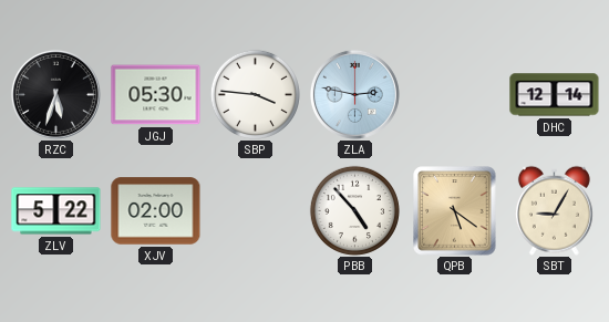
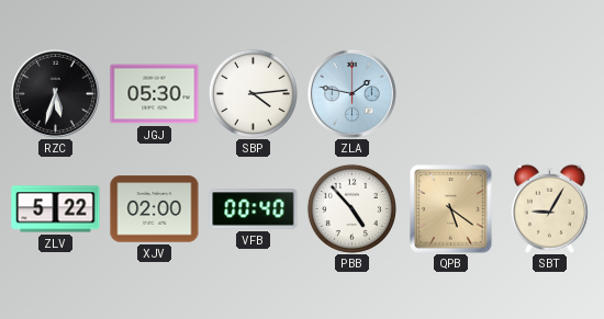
SBP: 3:46 -> 4:14 (253, 93)
ZLA: 2:47 -> 1:47 (351, 93)
DHC: 12:14 -> none (555, 95)
VFB: none -> 00:40 (254, 209)
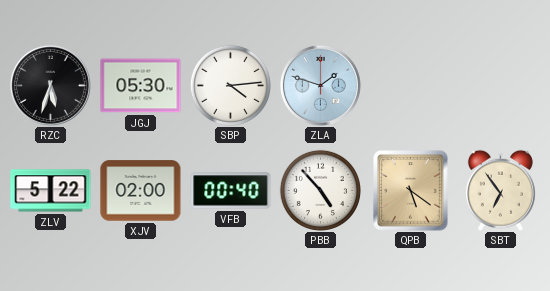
ZLA: 1:47 -> 1:48 (320, 85)
SBT: 9:05 -> 6:54 (500, 190)
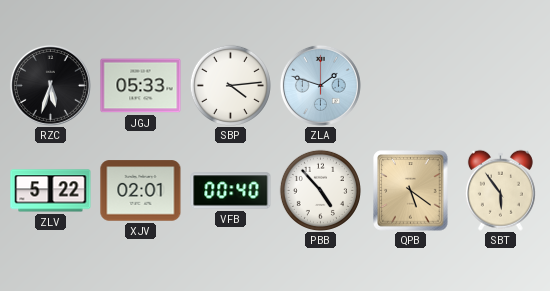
JGJ: 05:30 -> 05:33 (141, 86)
XJV: 02:00 -> 02:01 (141, 191)
SBT: 6:54 -> 5:54 (500, 190)
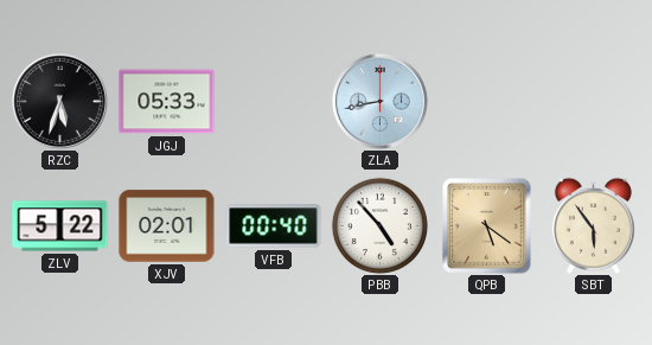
SBP: 4:14 -> none (230, 85)
ZLA: 1:48 -> 8:43 (379, 101)
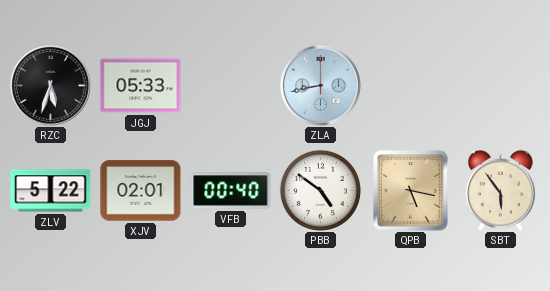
PBB: 4:53 -> 4:51 (320, 190)
QPB: 5:21 -> 5:17 (411, 191)
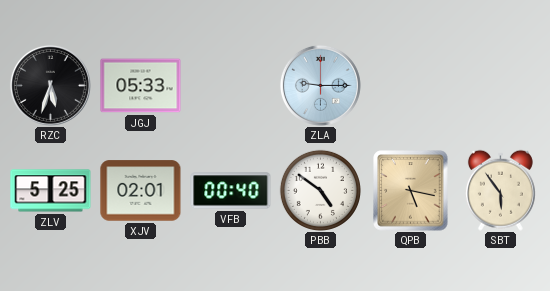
ZLA: 8:43 -> 9:15 (320, 85)
ZLV: 5:22 -> 5:25 (51, 191)
